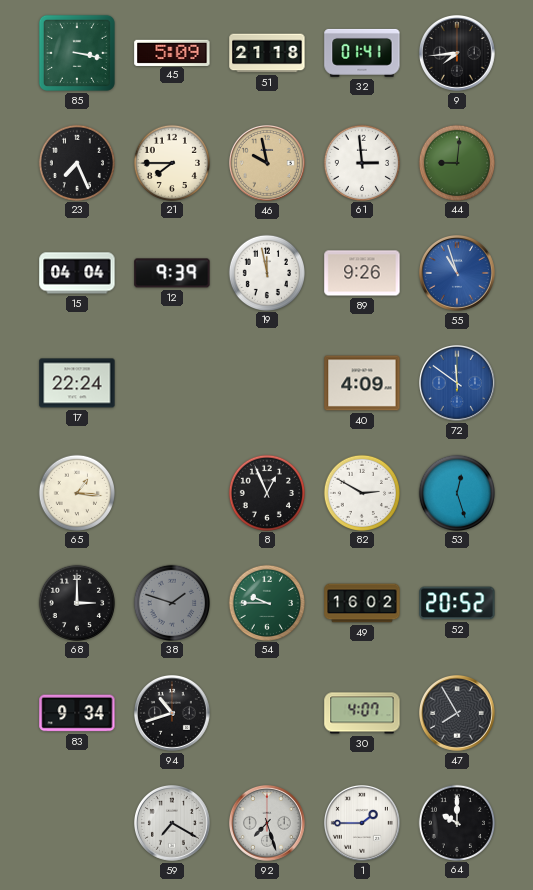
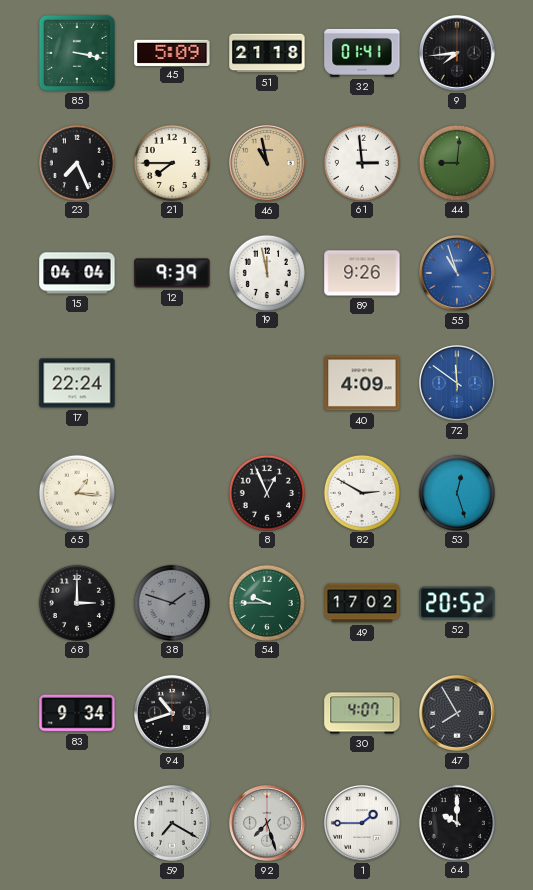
46: 9:58 -> 10:58 (268, 164)
49: 16:02 -> 17:02 (362, 603)
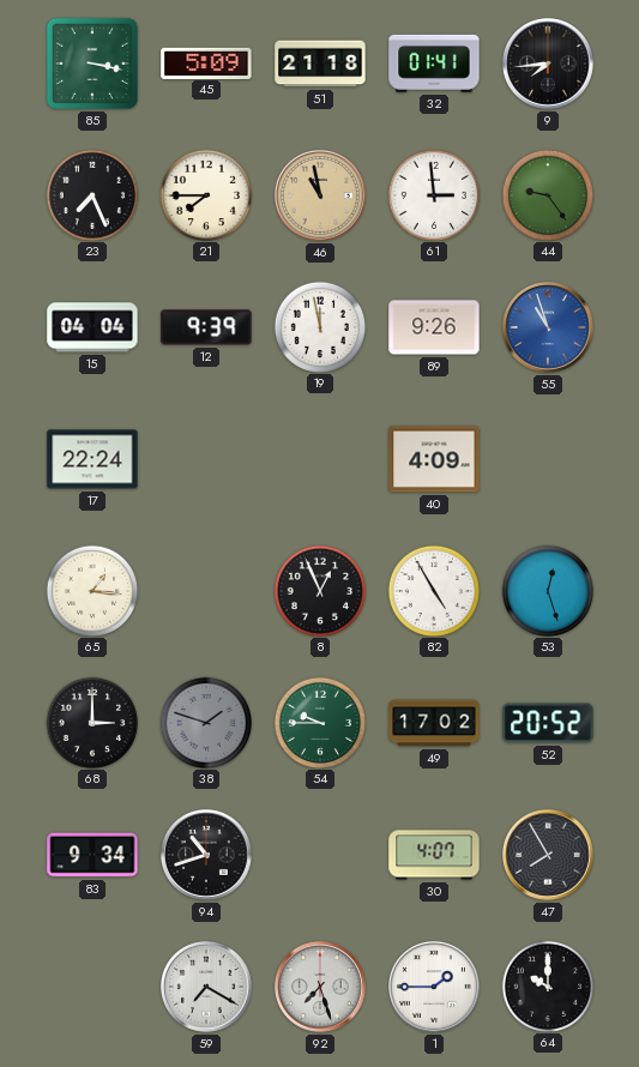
44: 9:01 -> 9:24 (547, 194)
72: 11:51 -> none (458, 384)
82: 2:50 -> 4:55 (433, 590)
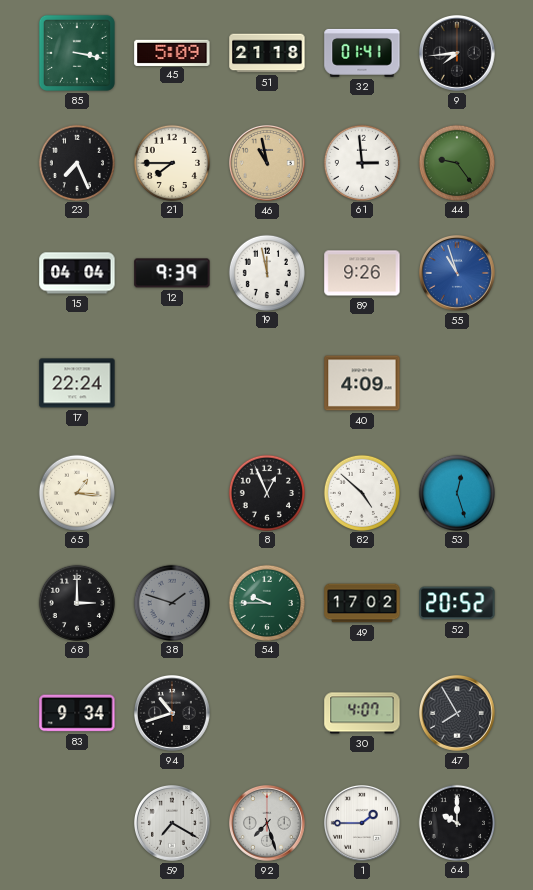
82: 4:55 -> 4:52 (361, 492)
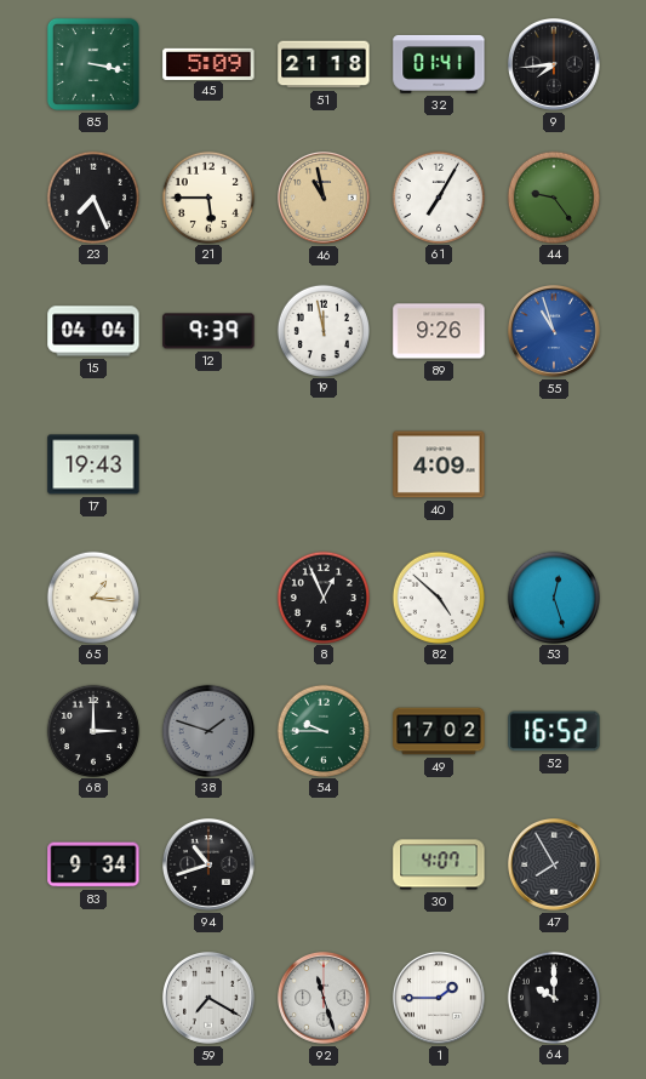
21: 7:45 -> 5:45 (207, 196)
61: 2:59 -> 7:05 (438, 196)
17: 22:24 -> 19:43 (93, 464)
52: 20:52 -> 16:52 (554, 731)
92: 7:27 -> 11:27 (325, 999)
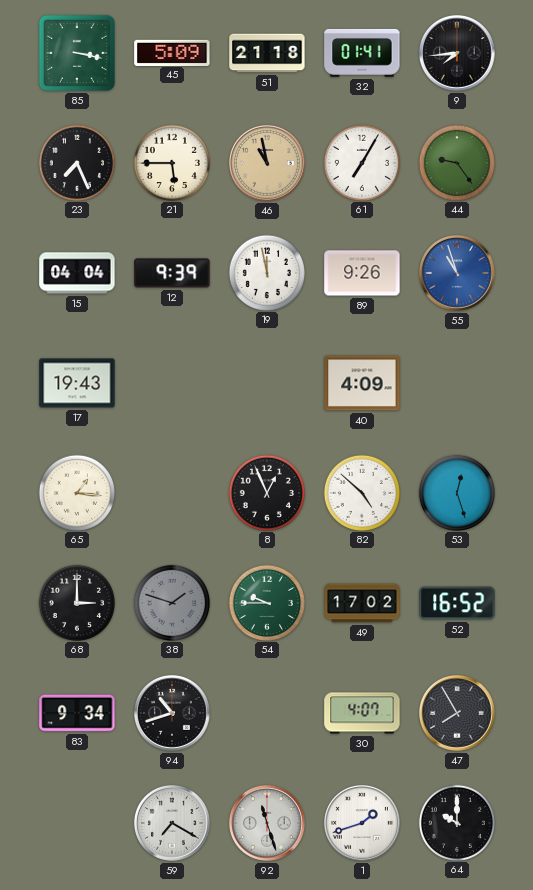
1: 1:45 -> 1:42 (363, 824)
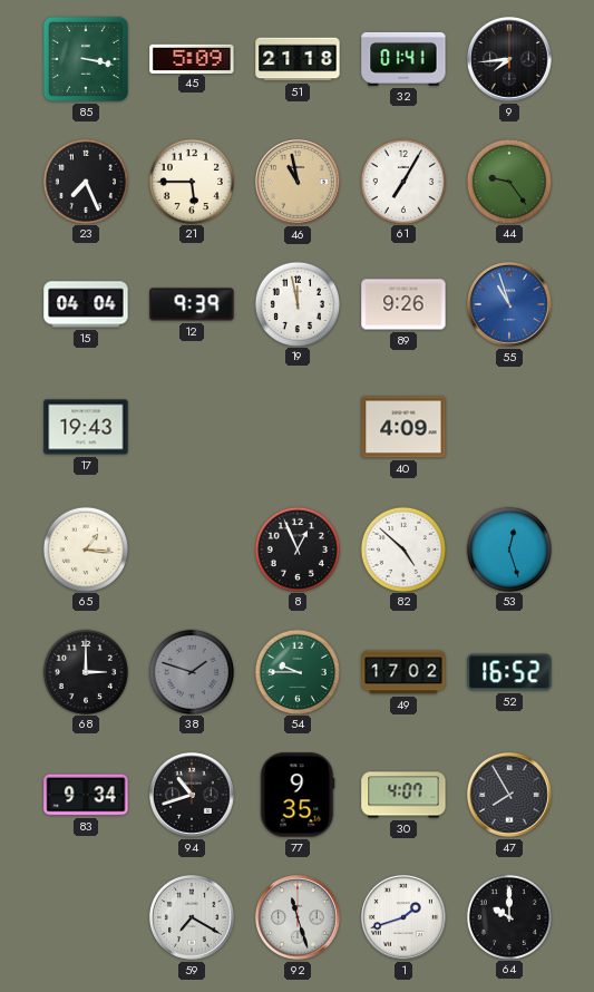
77: none -> 9:35 (298, 795)
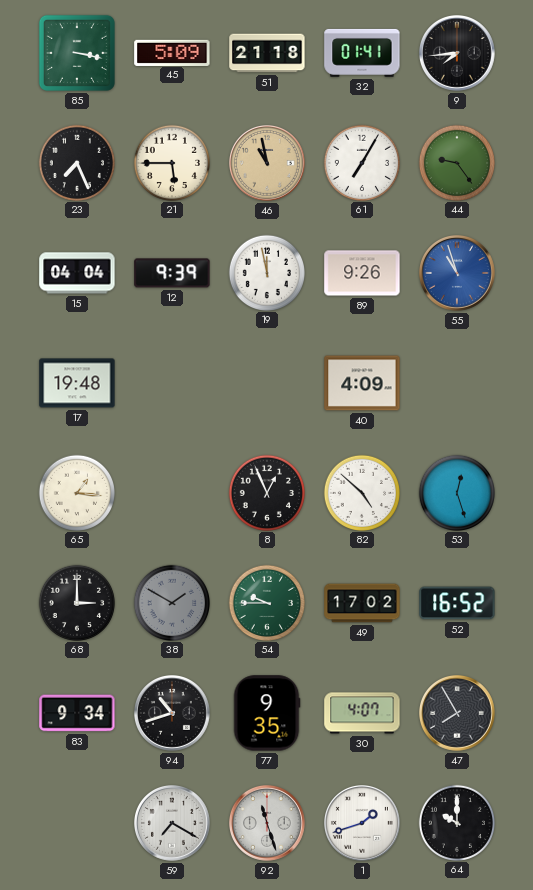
17: 19:43 -> 19:48 (77, 383)
38: 1:48 -> 1:50 (171, 602)
